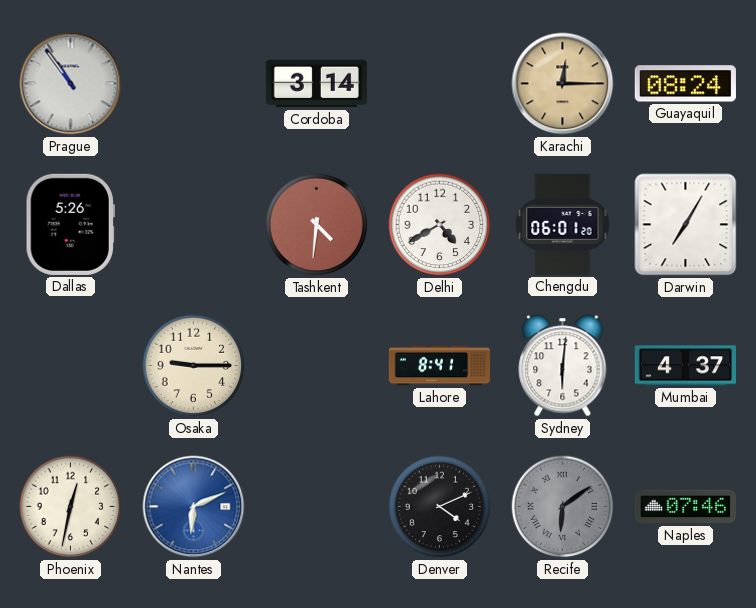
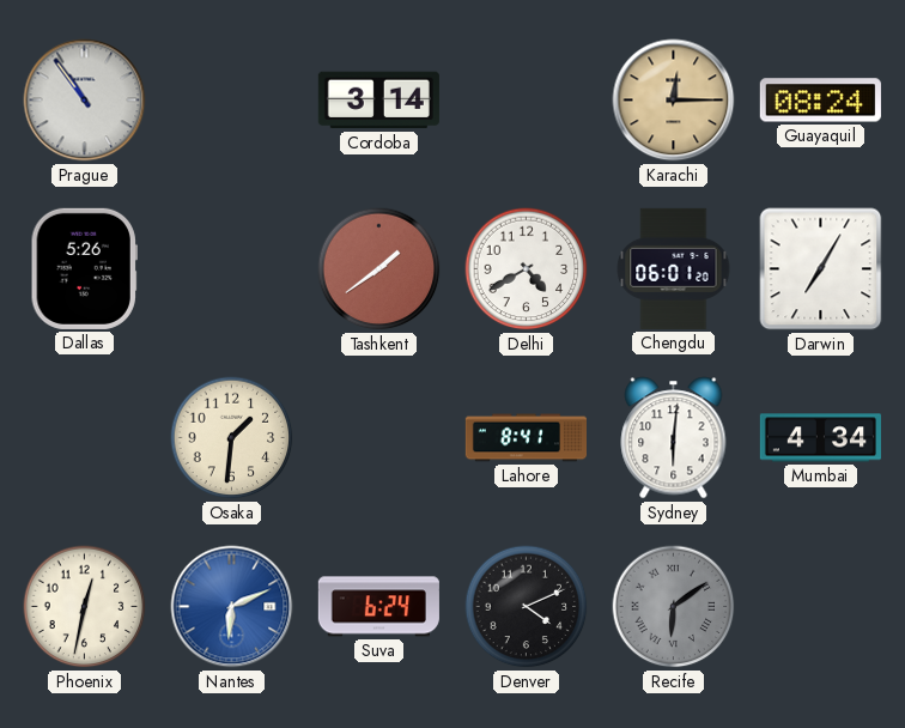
Tashkent: 4:31 -> 1:39 (379, 269)
Osaka: 9:15 -> 1:31 (232, 438)
Mumbai: 4:37 -> 4:34 (820, 438)
Suva: none -> 6:24 (378, 607)
Naples: 07:46 -> none (685, 507)
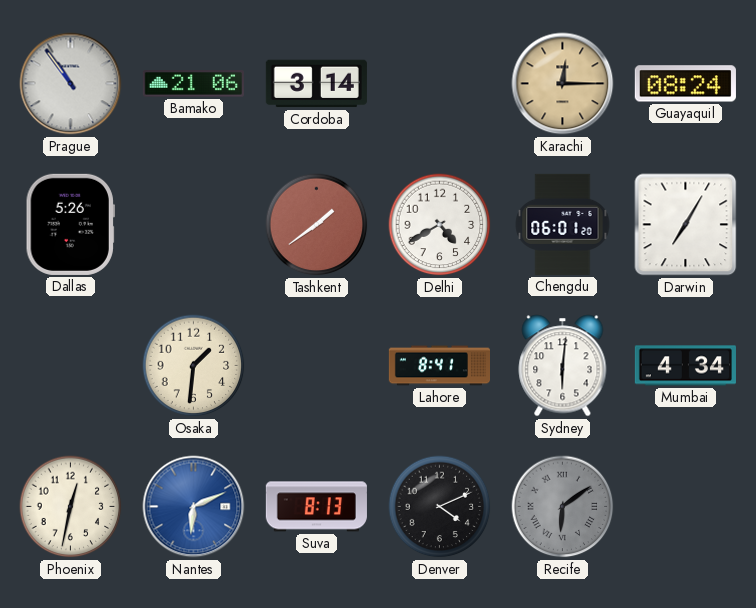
Bamako: none -> 21:06 (193, 84)
Suva: 6:24 -> 8:13 (316, 507)
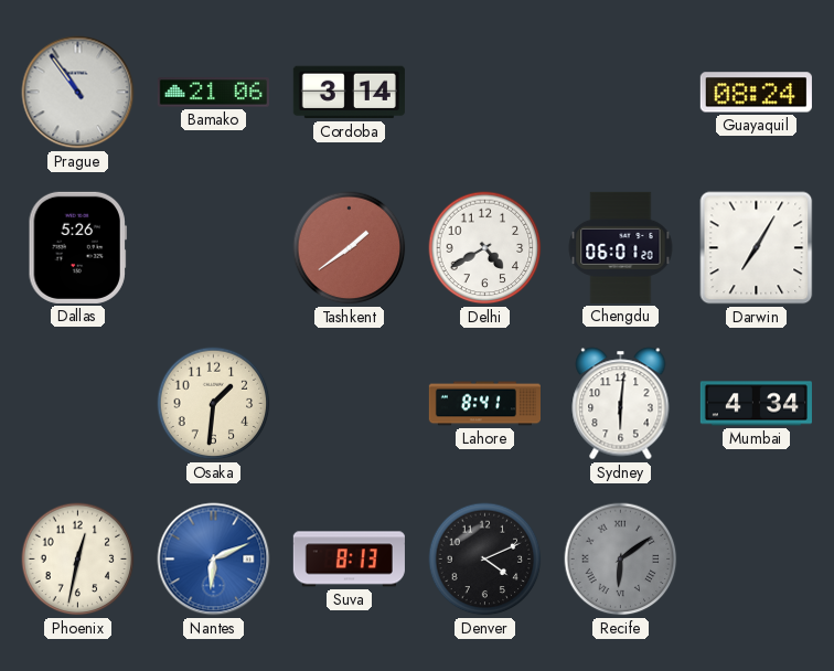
Karachi: 12:15 -> none (563, 84)
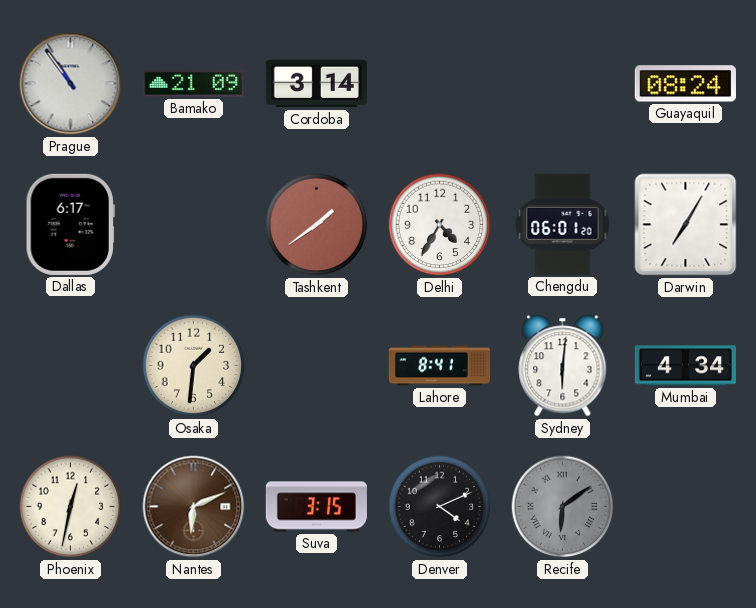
Bamako: 21:06 -> 21:09 (193, 84)
Dallas: 5:26 -> 6:17 (70, 224)
Delhi: 4:40 -> 4:35 (440, 225)
Nantes dial: blue -> brown (194, 507)
Suva: 8:13 -> 3:15 (316, 507)
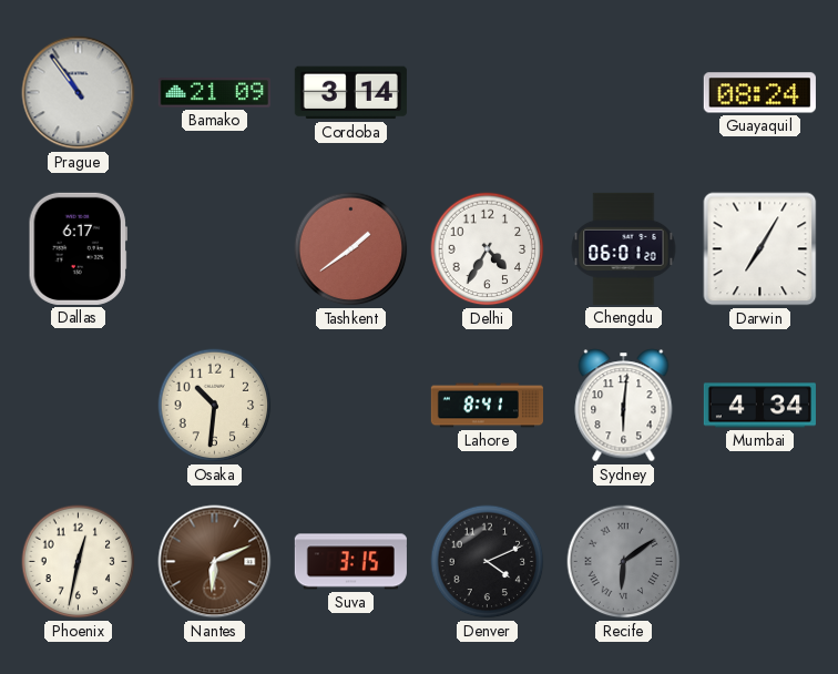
Osaka: 1:31 -> 10:31 (215, 406)
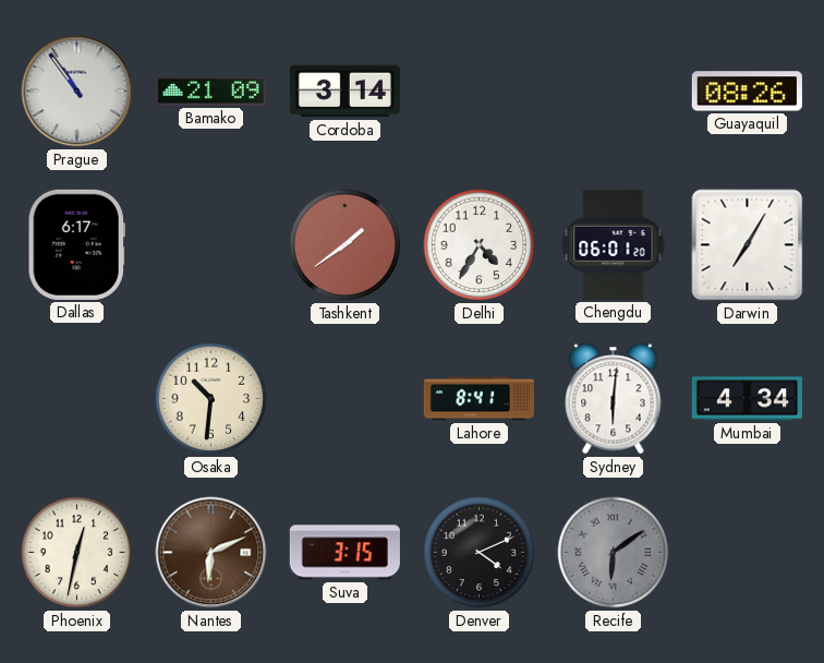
Guayaquil: 08:24 -> 08:26 (747, 92)
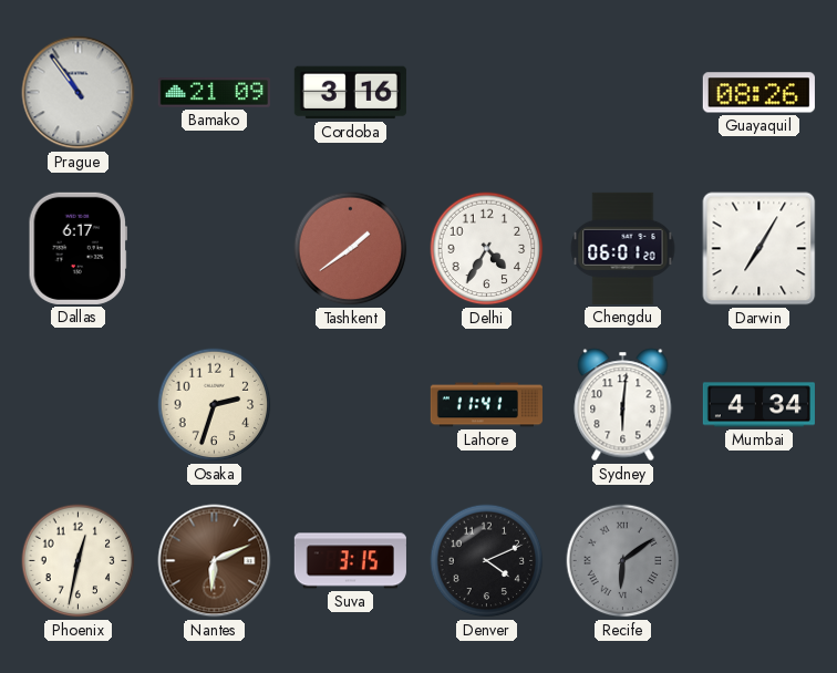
Cordoba: 3:14 -> 3:16 (350, 93)
Osaka: 10:31 -> 2:33 (215, 405)
Lahore: 8:41 -> 11:41 (486, 405)
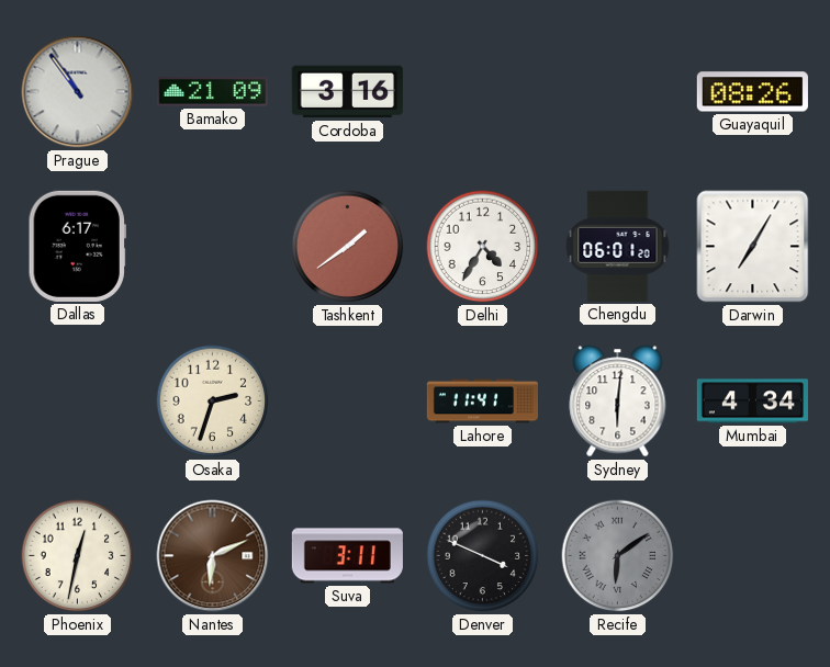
Suva: 3:15 -> 3:11 (347, 556)
Denver: 4:11 -> 3:49 (483, 556)
